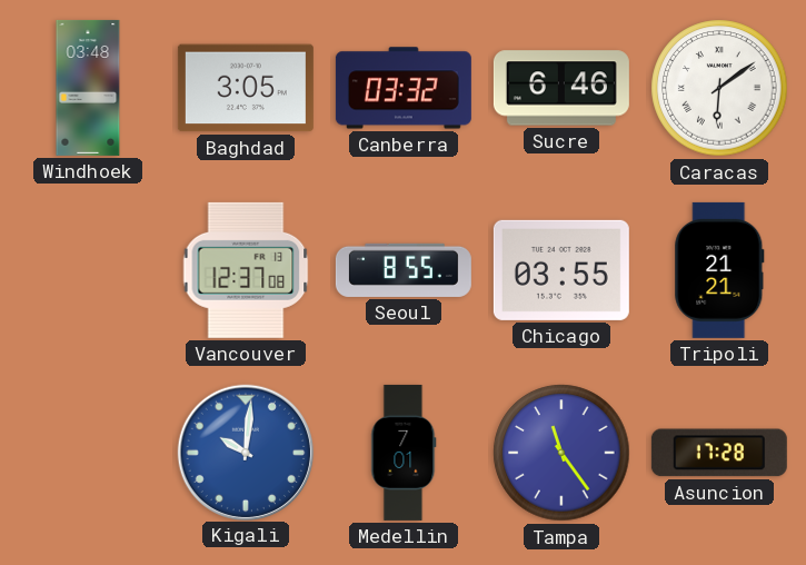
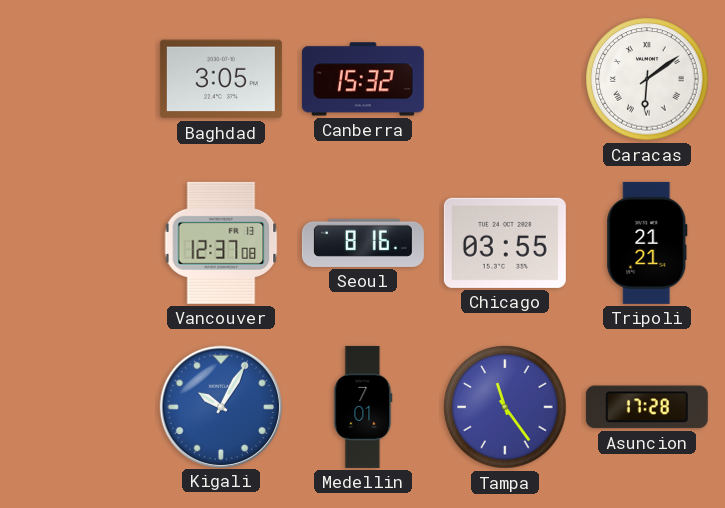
Windhoek: 03:48 -> none (88, 88)
Canberra: 03:32 -> 15:32 (363, 79)
Sucre: 6:46 -> none (561, 88)
Seoul: 8:55 -> 8:16 (363, 243)
Kigali: 10:01 -> 10:05 (220, 406)
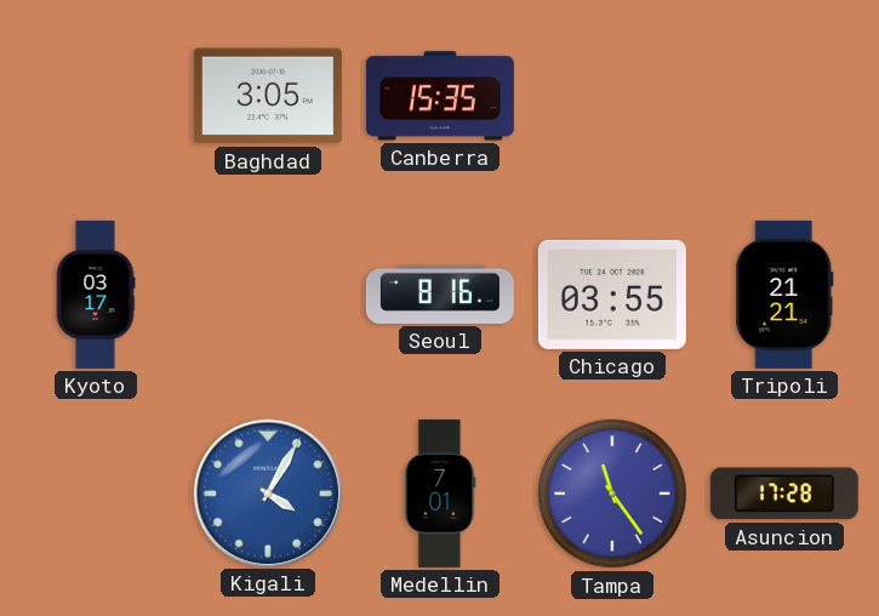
Canberra: 15:32 -> 15:35 (440, 96)
Caracas: 6:09 -> none (647, 79)
Kyoto: none -> 03:17 (96, 295)
Vancouver: 12:37 -> none (221, 243)
Kigali: 10:05 -> 4:05 (267, 492)
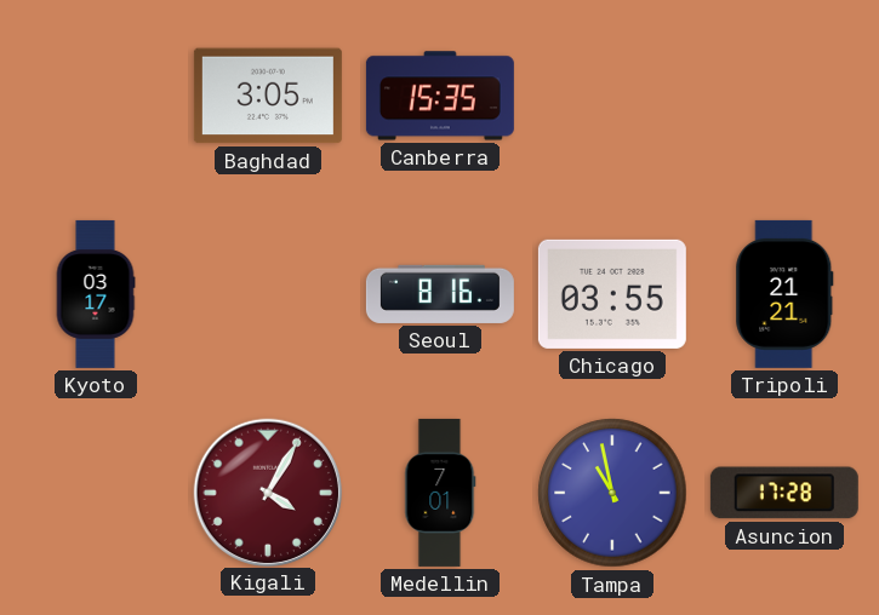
Kigali dial: blue -> burgundy (267, 492)
Tampa: 11:24 -> 10:58 (612, 493)
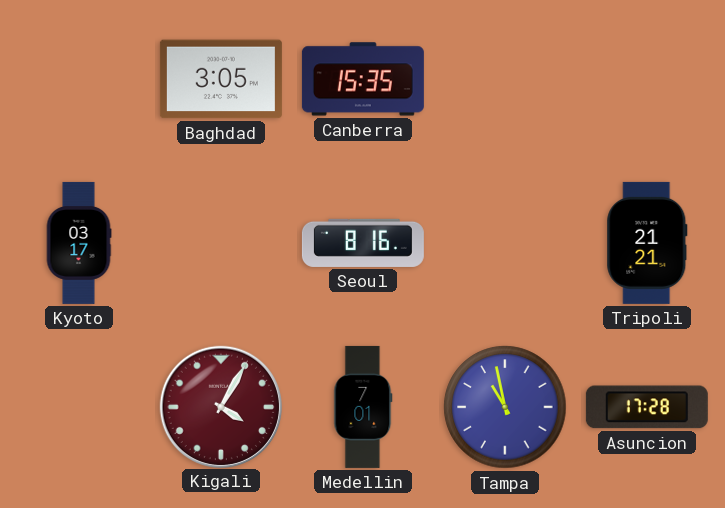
Chicago: 03:55 -> none (612, 294)
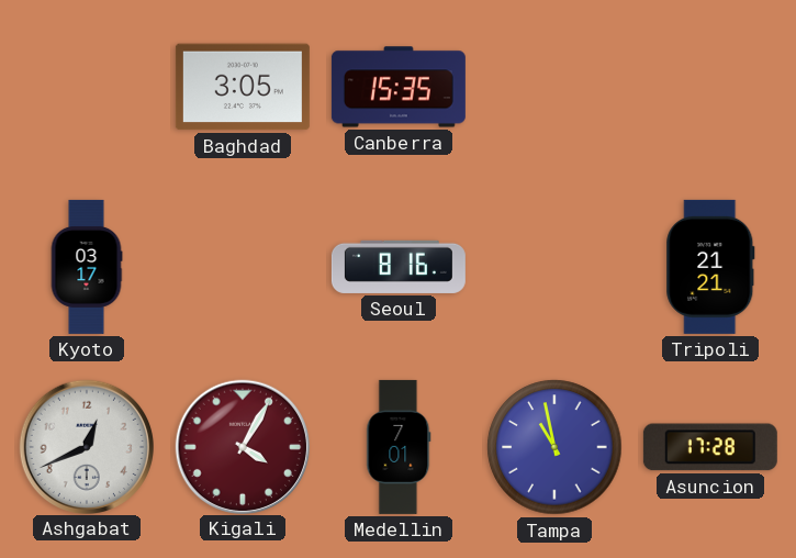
Ashgabat: none -> 12:41 (86, 446)
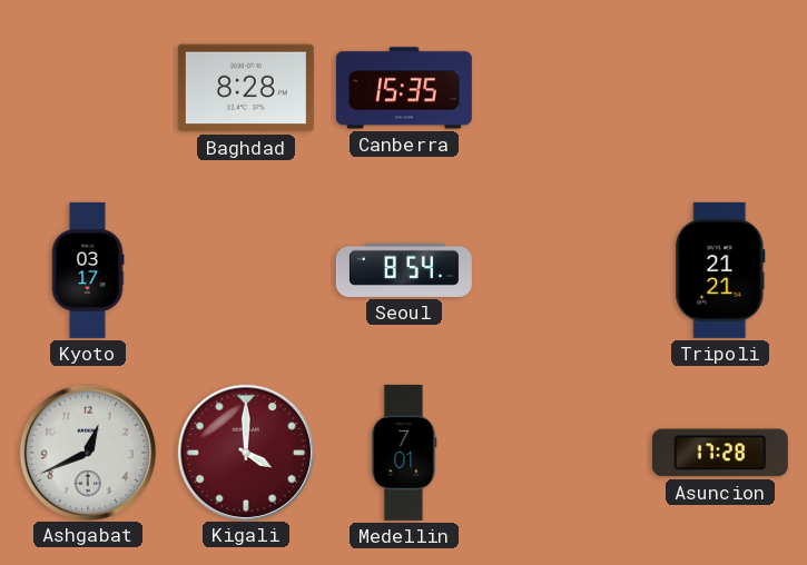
Baghdad: 3:05 -> 8:28 (246, 88)
Seoul: 8:16 -> 8:54 (404, 270)
Kigali: 4:05 -> 4:00 (245, 452)
Tampa: 10:58 -> none (554, 447)
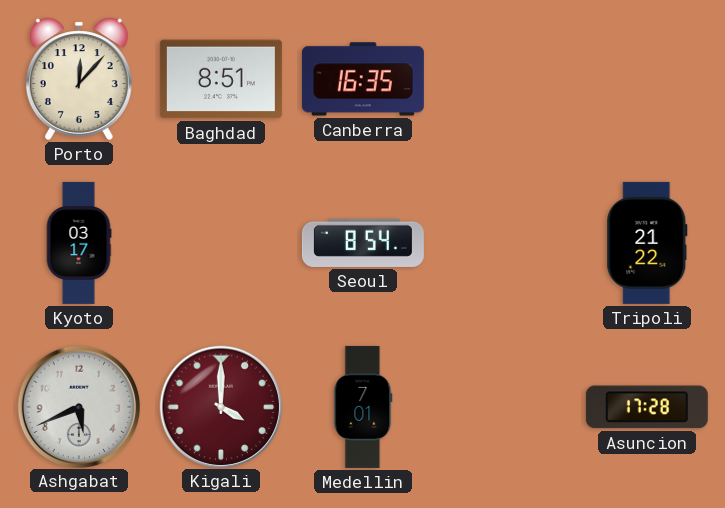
Porto: none -> 12:07 (79, 79)
Baghdad: 8:28 -> 8:51 (221, 79)
Canberra: 15:35 -> 16:35 (363, 79)
Tripoli: 21:21 -> 21:22 (647, 243)
Ashgabat: 12:41 -> 5:41 (78, 406)
